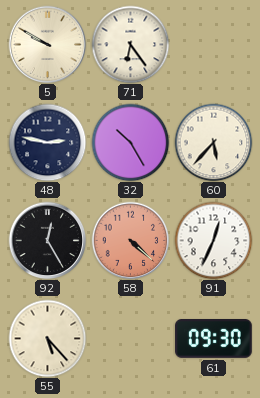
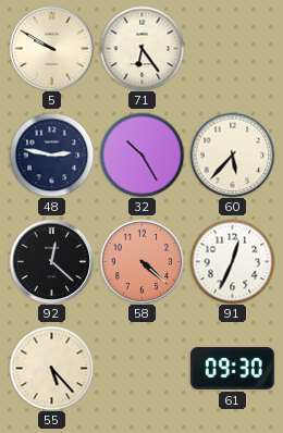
92: 12:25 -> 12:22 (51, 261)
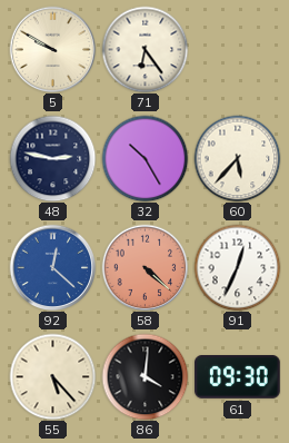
92 dial: black -> blue (52, 267)
86: none -> 4:01 (144, 376)
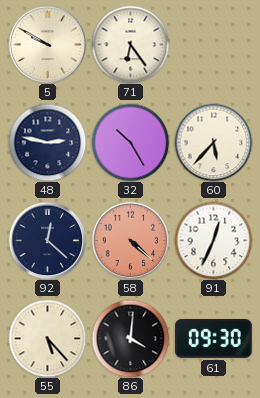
92 dial: blue -> navy (47, 240)
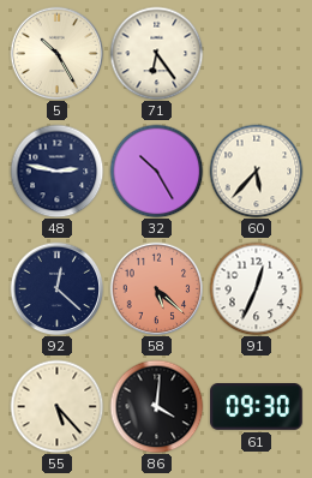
5: 9:50 -> 10:25 (56, 53)
58: 4:22 -> 5:22 (156, 288)
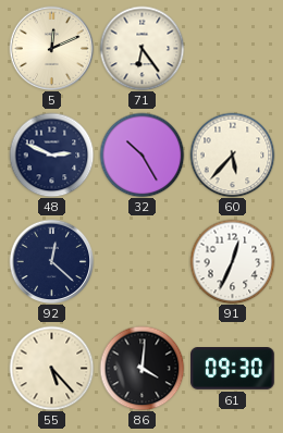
5: 10:25 -> 12:11 (51, 48)
48: 2:47 -> 2:49 (51, 154)
58: 5:22 -> none (156, 288)
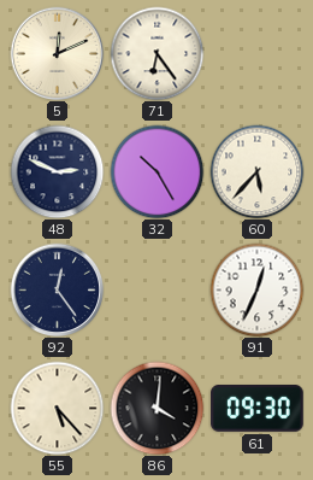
92: 12:22 -> 12:24 (57, 289)
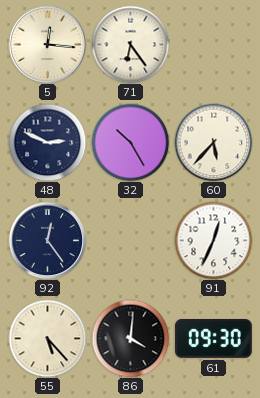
5: 12:11 -> 12:16 (47, 44)
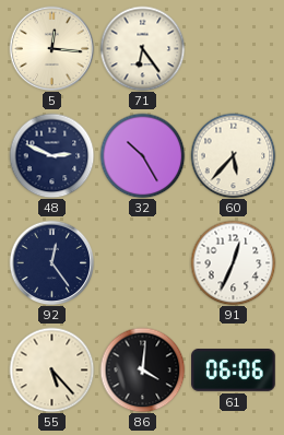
61: 09:30 -> 06:06 (234, 371)
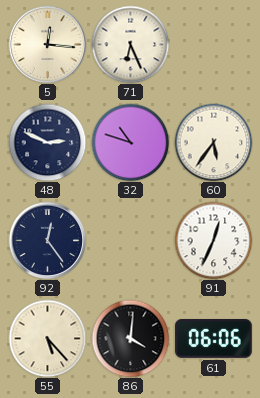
71: 6:24 -> 6:26 (130, 44)
32: 10:25 -> 10:48 (130, 142)
60: 5:37 -> 5:36 (213, 142)
